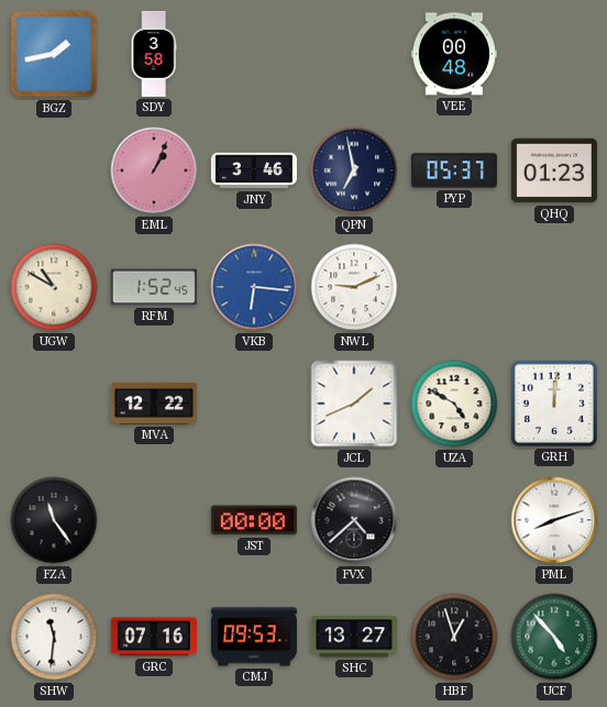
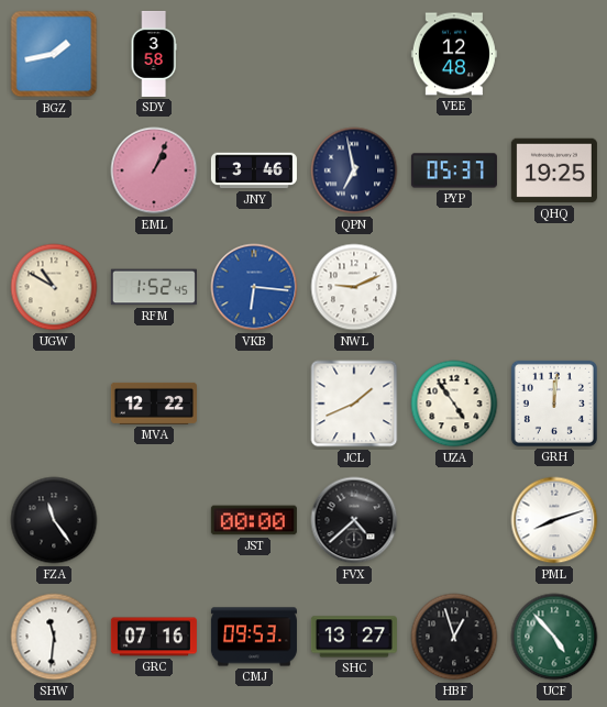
VEE: 00:48 -> 12:48 (454, 54)
QHQ: 01:23 -> 19:25 (554, 170)
UZA: 4:50 -> 4:54 (454, 404)
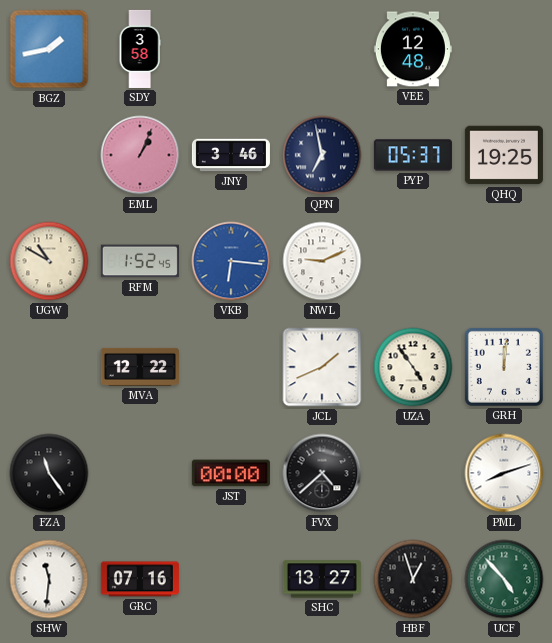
CMJ: 09:53 -> none (254, 637)
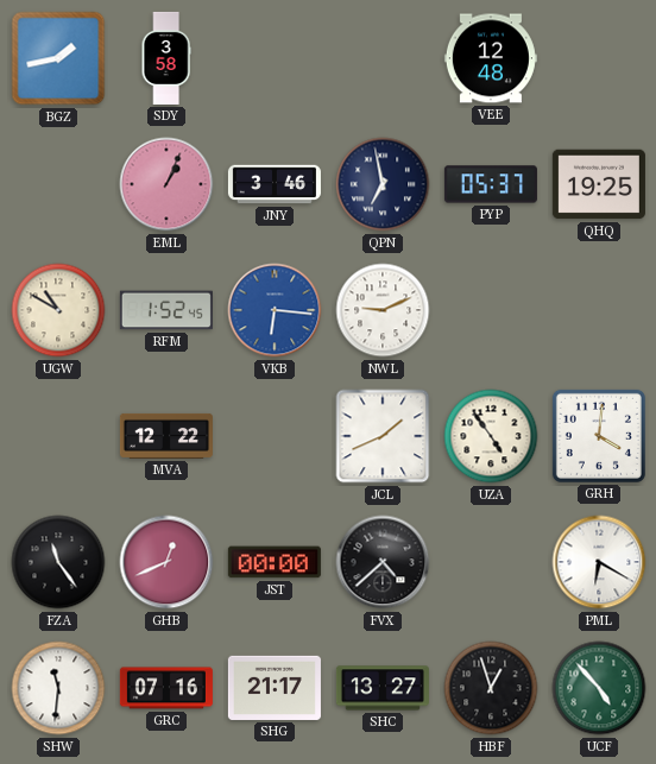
GRH: 12:01 -> 4:01 (599, 436)
GHB: none -> 12:41 (166, 562)
PML: 8:12 -> 6:20 (599, 562)
SHG: none -> 21:17 (275, 688)
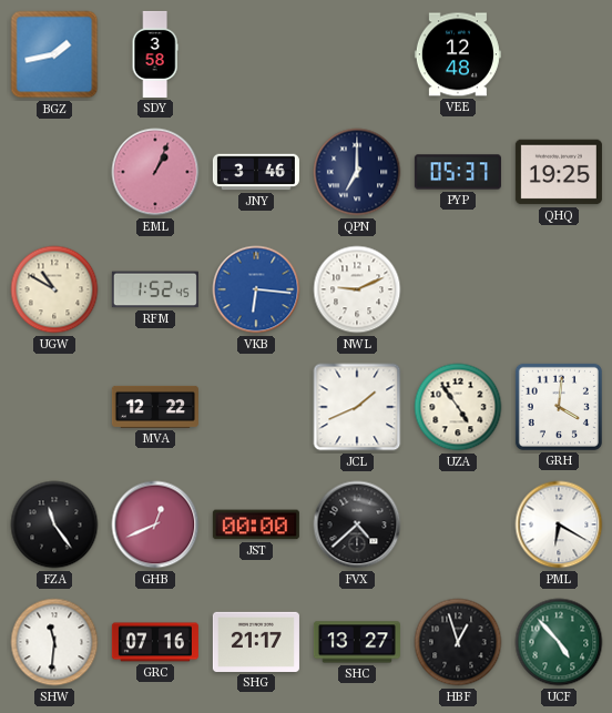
QPN: 6:58 -> 7:00 (357, 172)
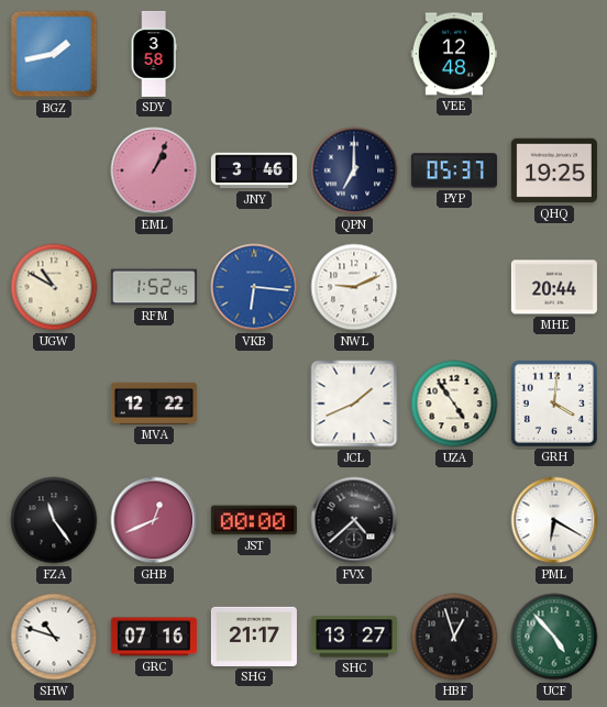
MHE: none -> 20:44 (554, 287)
SHW: 11:31 -> 10:48 (54, 637)
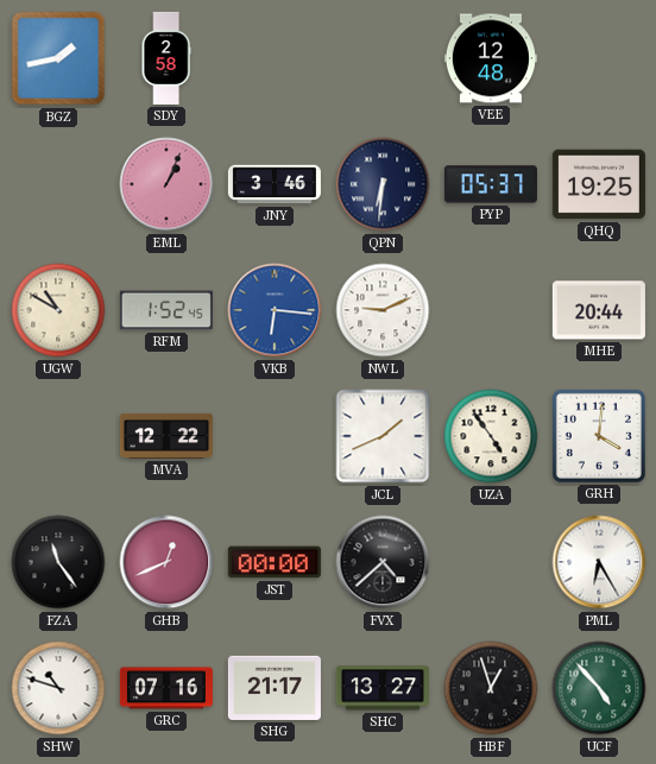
SDY: 3:58 -> 2:58 (166, 58)
QPN: 7:00 -> 6:31 (383, 184)
PML: 6:20 -> 6:25 (599, 562)
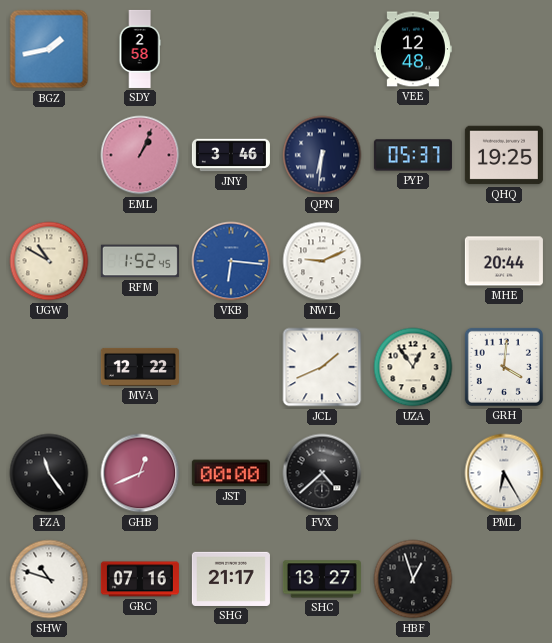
UZA: 4:54 -> 12:54 (413, 367)
UCF: 4:53 -> none (599, 688)
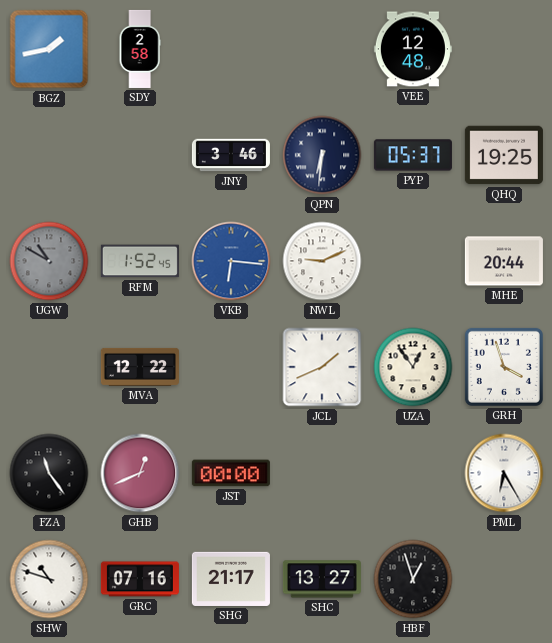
EML: 1:04 -> none (140, 155)
UGW dial: cream -> grey (49, 261)
GRH: 4:01 -> 3:57 (504, 367)
FVX: 4:38 -> none (322, 473)
